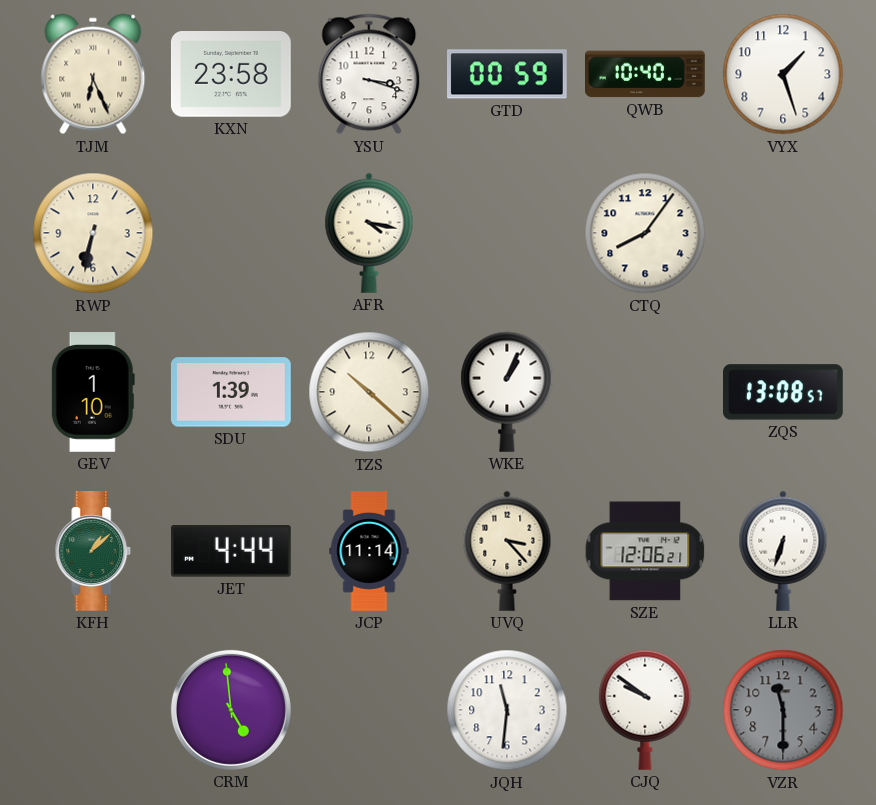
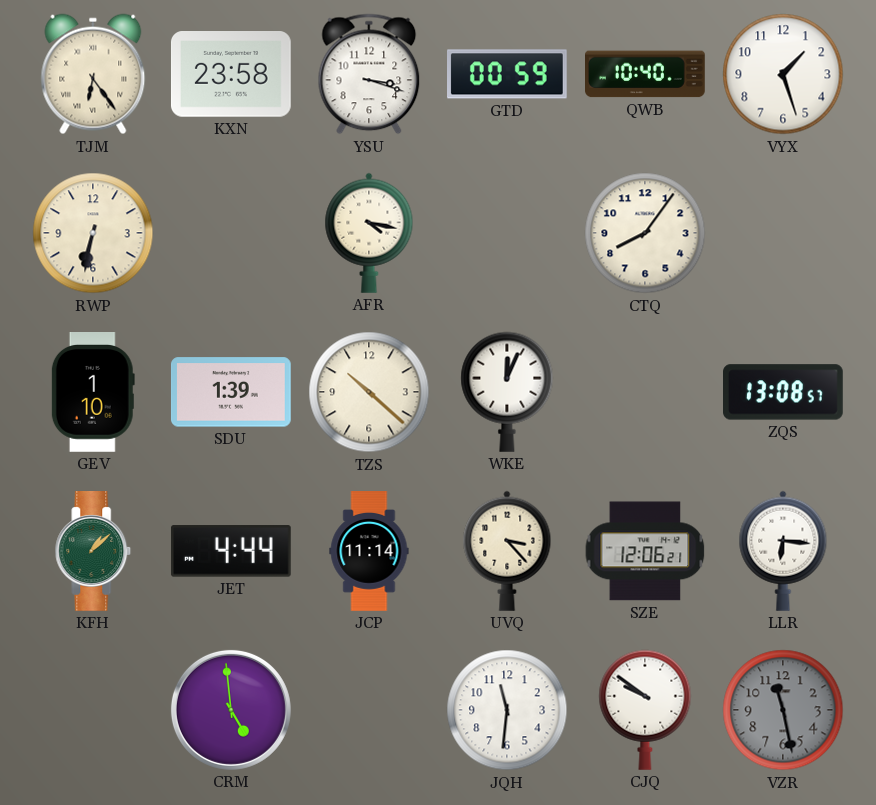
TJM: 6:26 -> 6:24 (93, 74)
WKE: 1:04 -> 12:04 (507, 392)
LLR: 6:33 -> 6:16 (783, 551)
VZR: 11:30 -> 11:28 (783, 710)
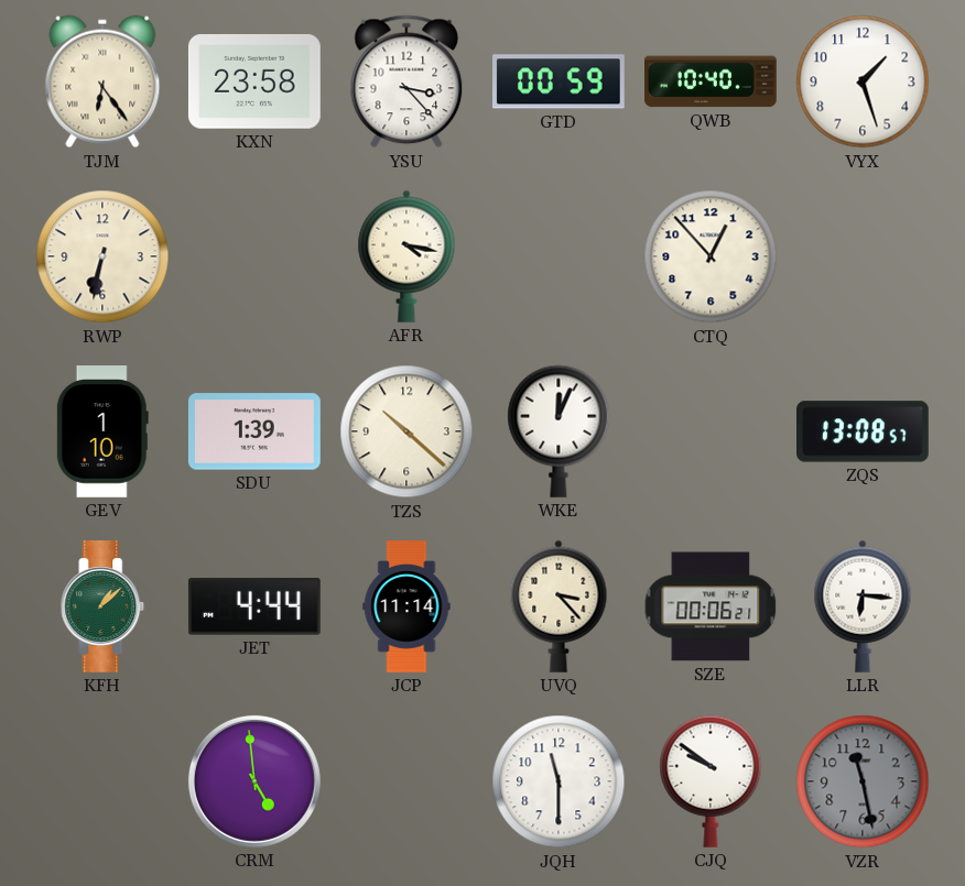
YSU: 3:18 -> 3:23 (406, 81)
CTQ: 8:06 -> 12:53 (711, 256)
SZE: 12:06 -> 00:06 (711, 606)
JQH: 11:31 -> 11:30 (559, 781)
